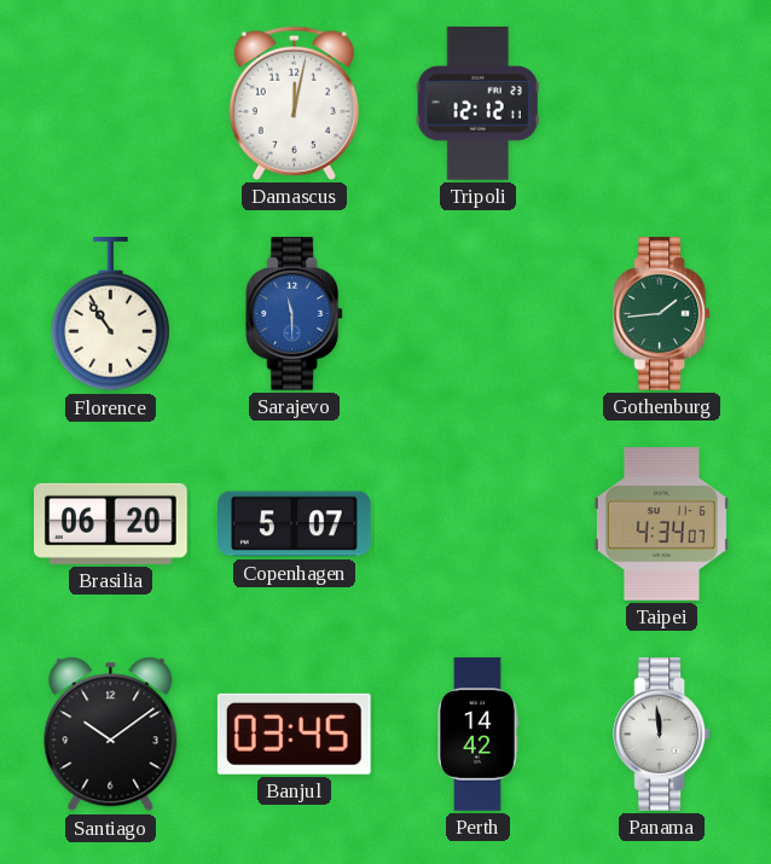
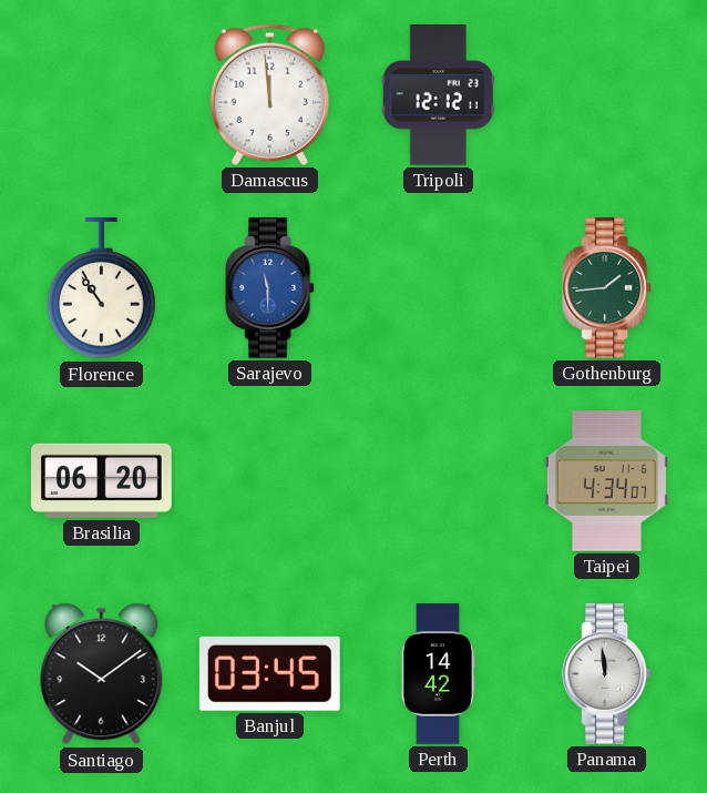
Damascus: 12:02 -> 11:59 (269, 94)
Copenhagen: 5:07 -> none (295, 524)
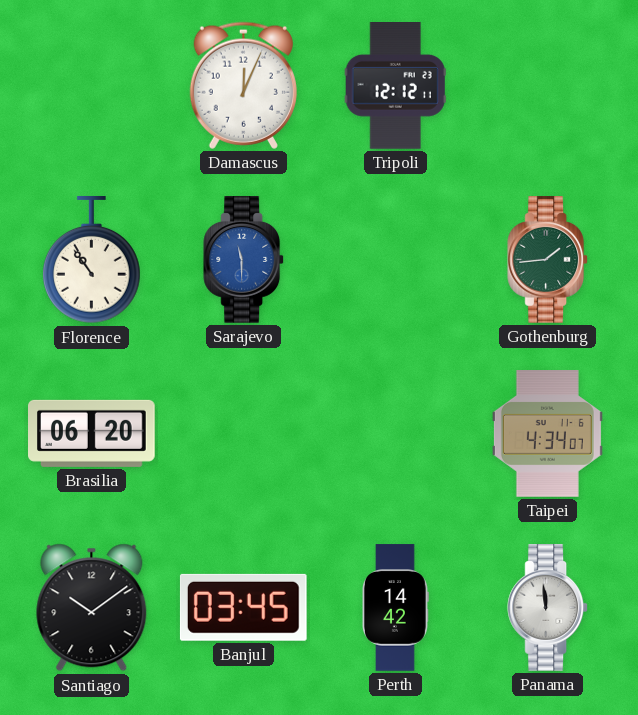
Damascus: 11:59 -> 12:04 (243, 85)
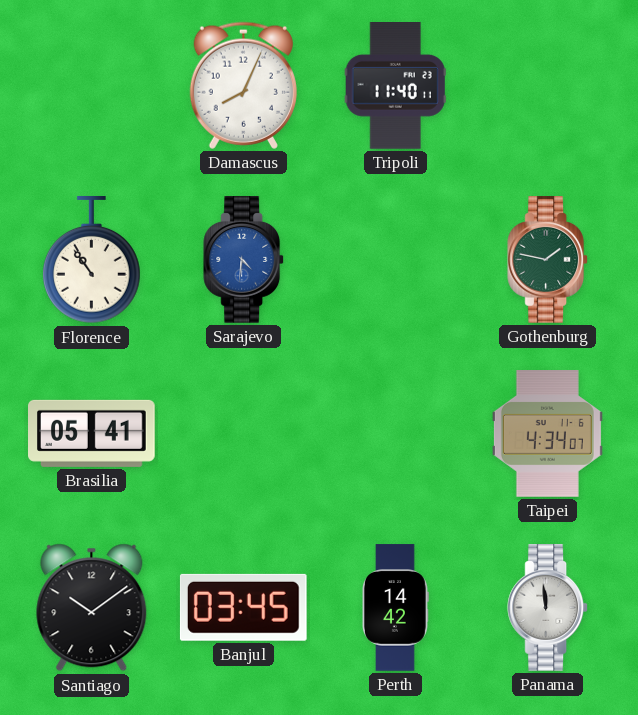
Damascus: 12:04 -> 8:04 (243, 85)
Tripoli: 12:12 -> 11:40 (395, 86)
Sarajevo: 11:30 -> 4:31 (244, 260)
Gothenburg: 1:44 -> 1:47 (548, 260)
Brasilia: 06:20 -> 05:41 (92, 433)
